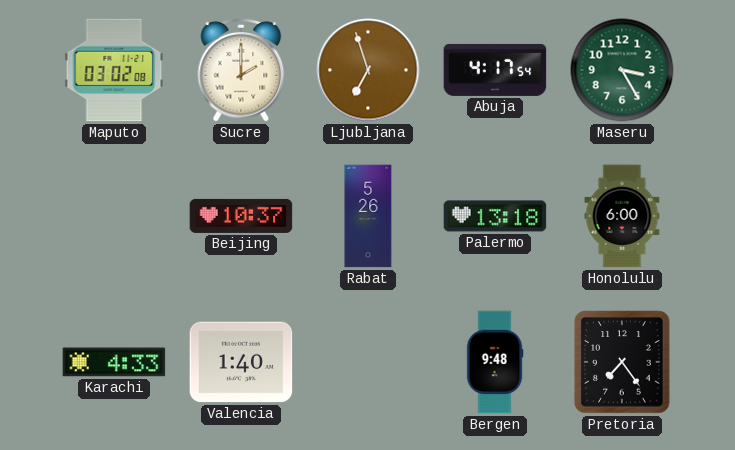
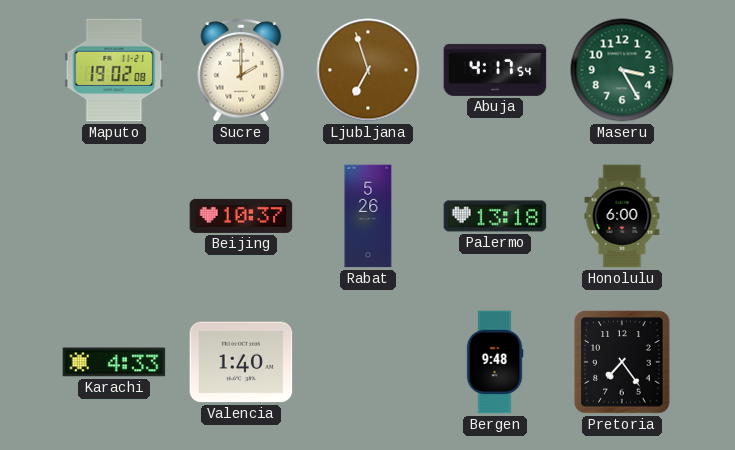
Maputo: 03:02 -> 19:02 (114, 70)
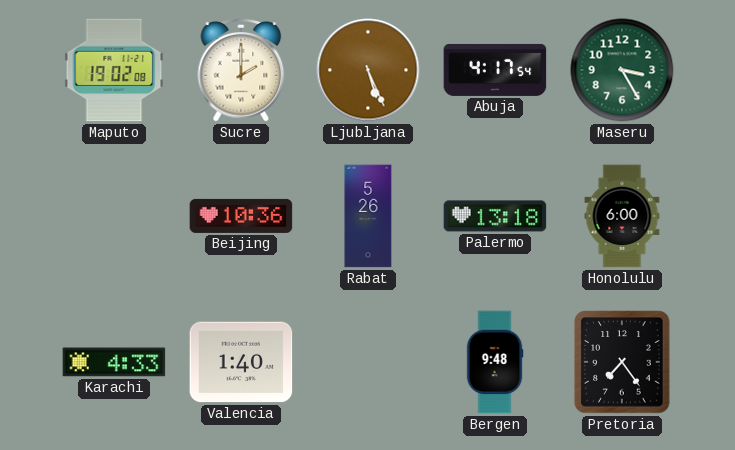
Ljubljana: 6:57 -> 5:26 (368, 70)
Beijing: 10:37 -> 10:36 (241, 216)
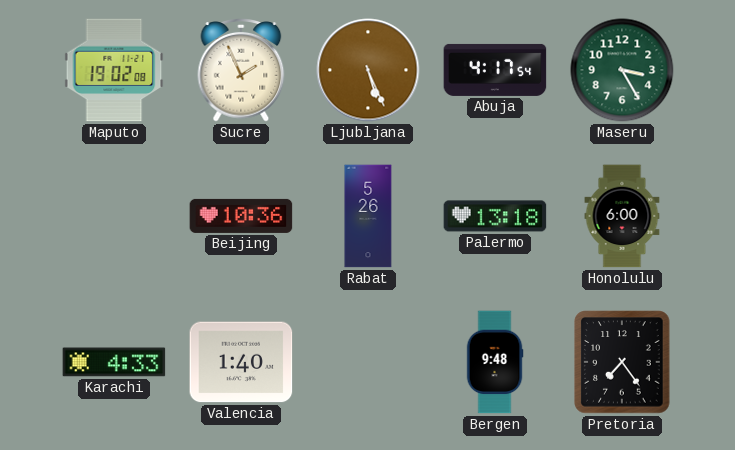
Sucre: 2:00 -> 1:56 (241, 71)
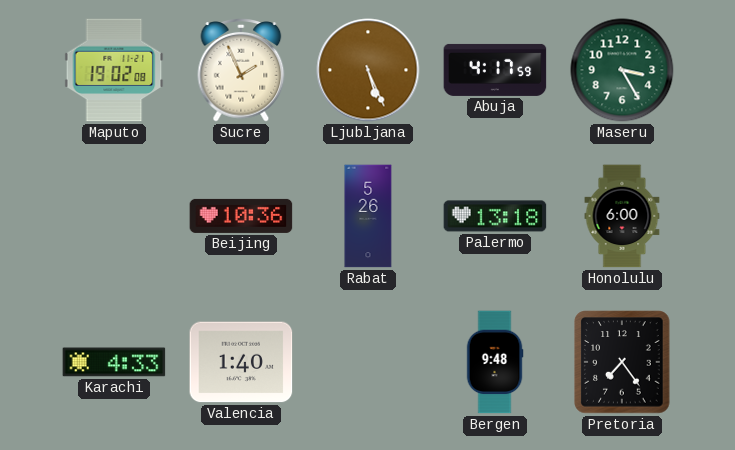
Abuja: 4:17:54 -> 4:17:59 (495, 70)
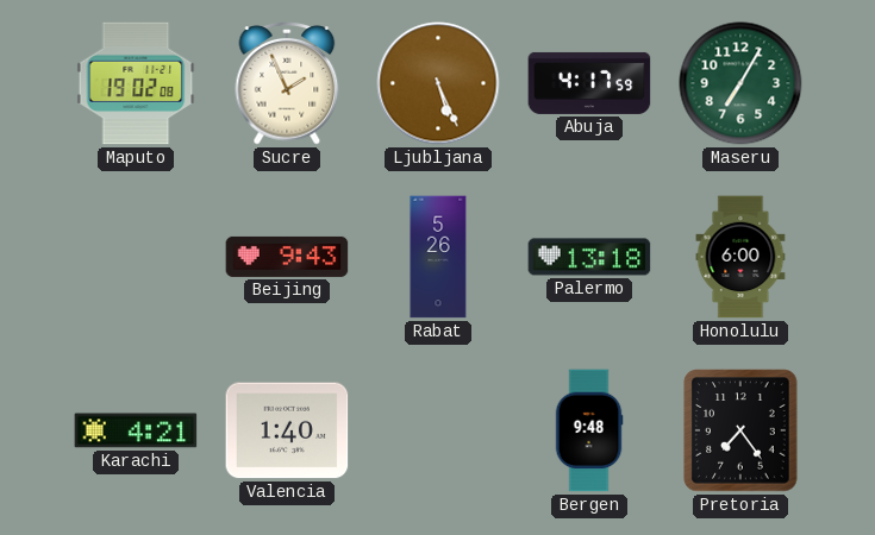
Maseru: 3:25 -> 7:05 (740, 83)
Beijing: 10:36 -> 9:43 (287, 257)
Karachi: 4:33 -> 4:21 (136, 430)
